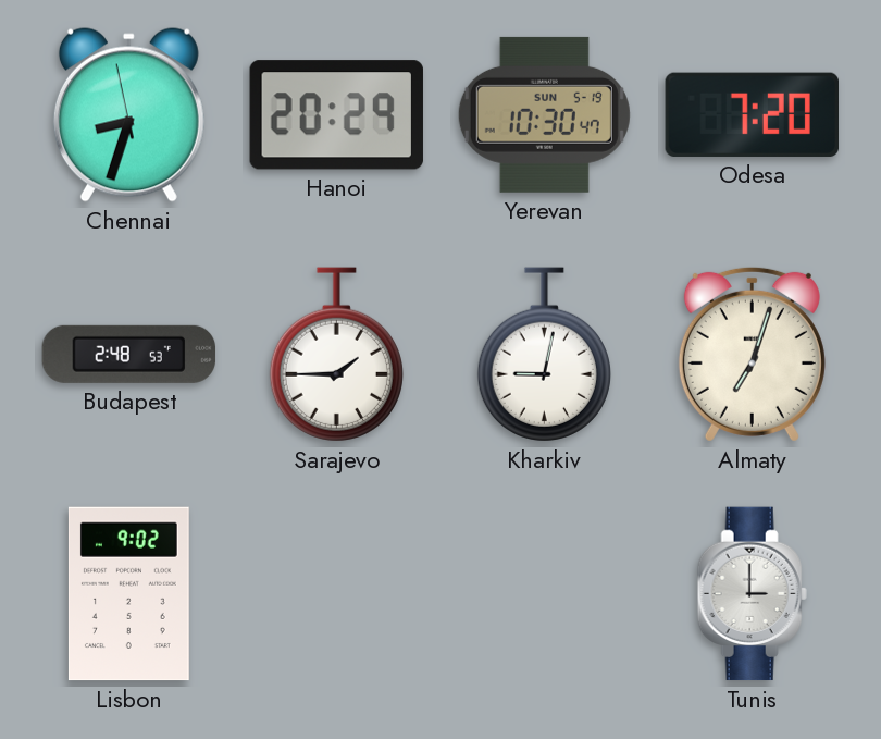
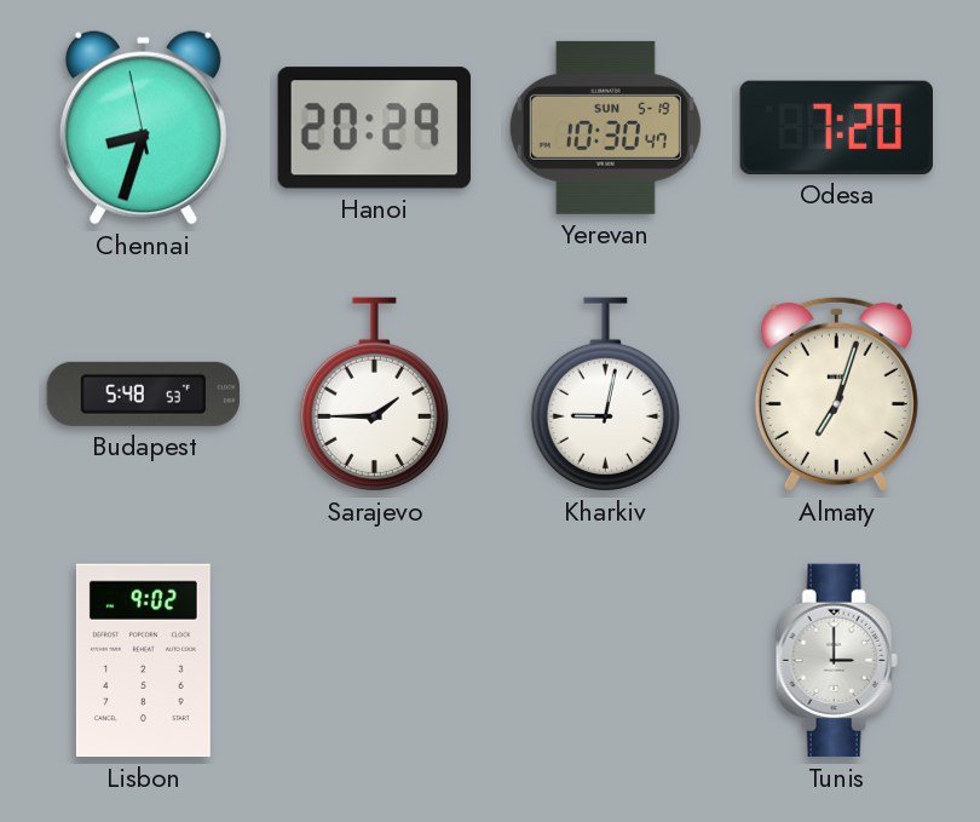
Budapest: 2:48 -> 5:48 (144, 393)
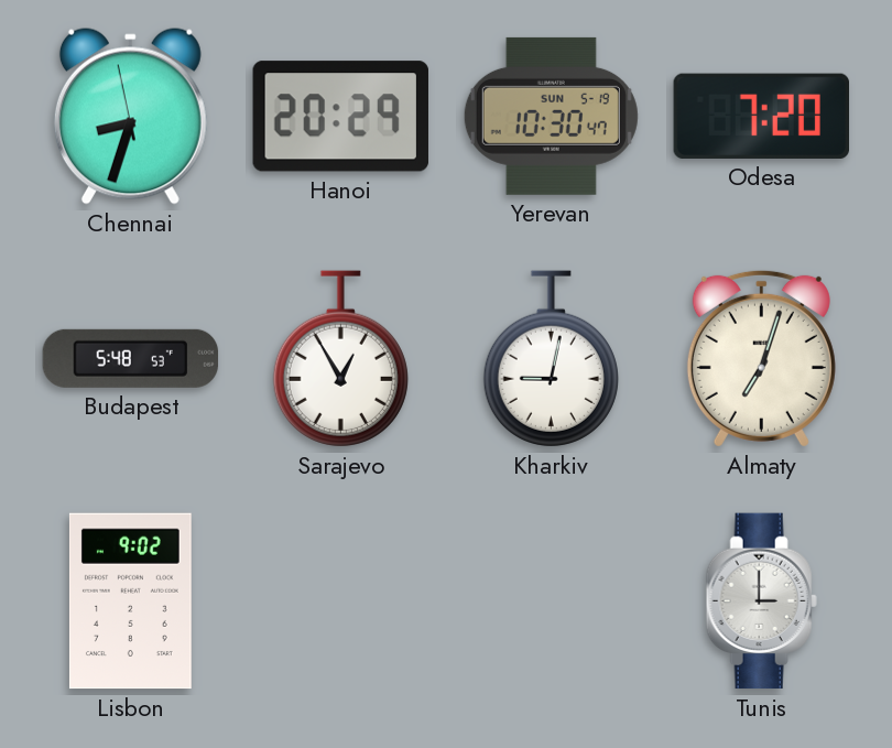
Sarajevo: 1:45 -> 12:55 (340, 359)
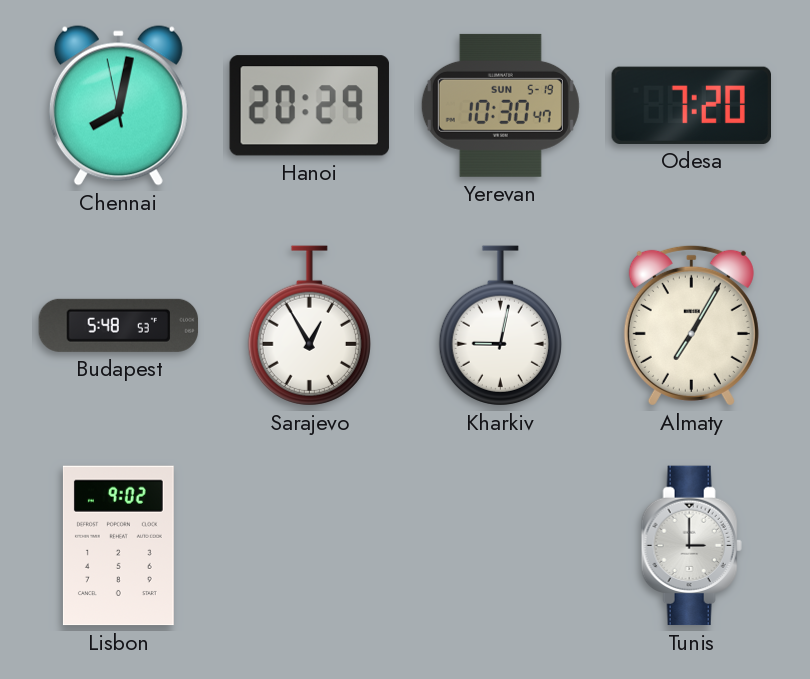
Chennai: 8:32 -> 8:01 (118, 106)
Almaty: 7:03 -> 7:05 (691, 325)
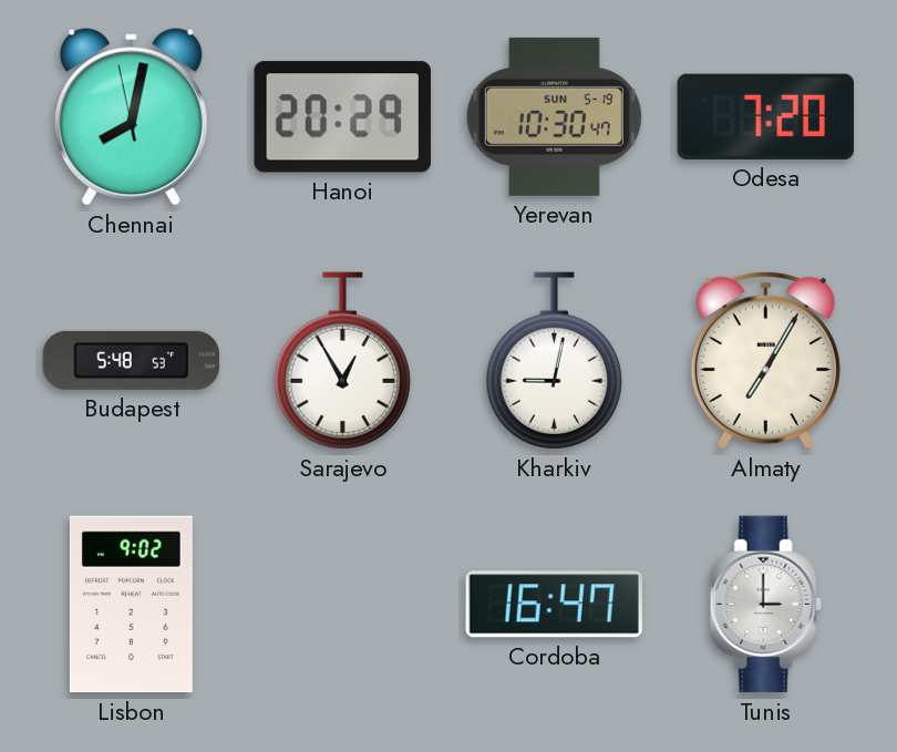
Cordoba: none -> 16:47 (554, 605)
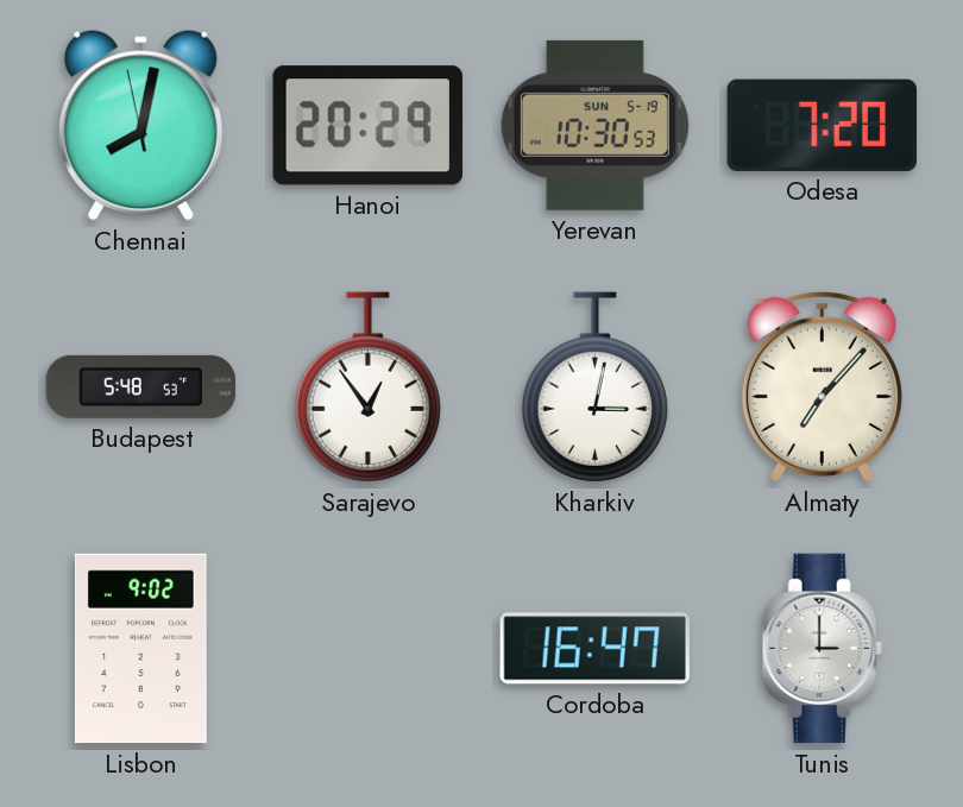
Yerevan: 10:30:47 -> 10:30:53 (594, 125)
Sarajevo: 12:55 -> 12:54 (367, 387)
Kharkiv: 9:02 -> 3:02 (594, 387)
Almaty: 7:05 -> 7:07 (822, 386)
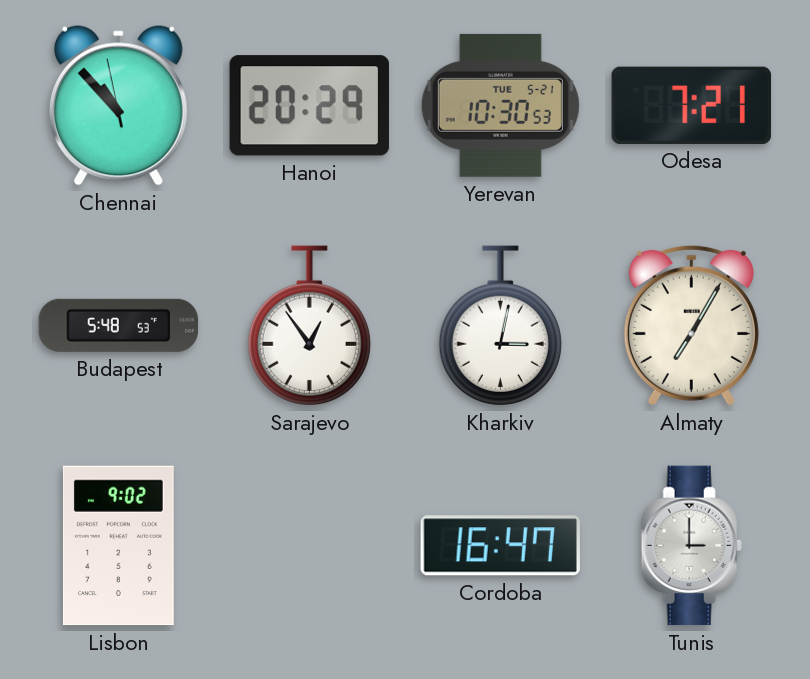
Chennai: 8:01 -> 10:52 (118, 106)
Yerevan date: SUN 5-19 -> TUE 5-21 (500, 105)
Odesa: 7:20 -> 7:21 (691, 105)
Almaty: 7:07 -> 7:05 (691, 325)
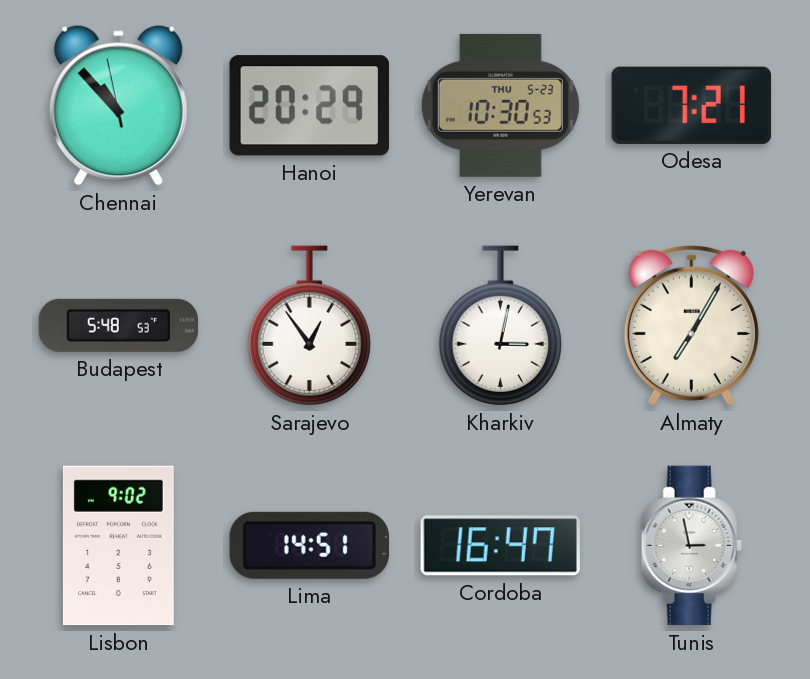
Yerevan date: TUE 5-21 -> THU 5-23 (500, 105)
Lima: none -> 14:51 (309, 545)
Tunis: 3:00 -> 2:58 (691, 546)
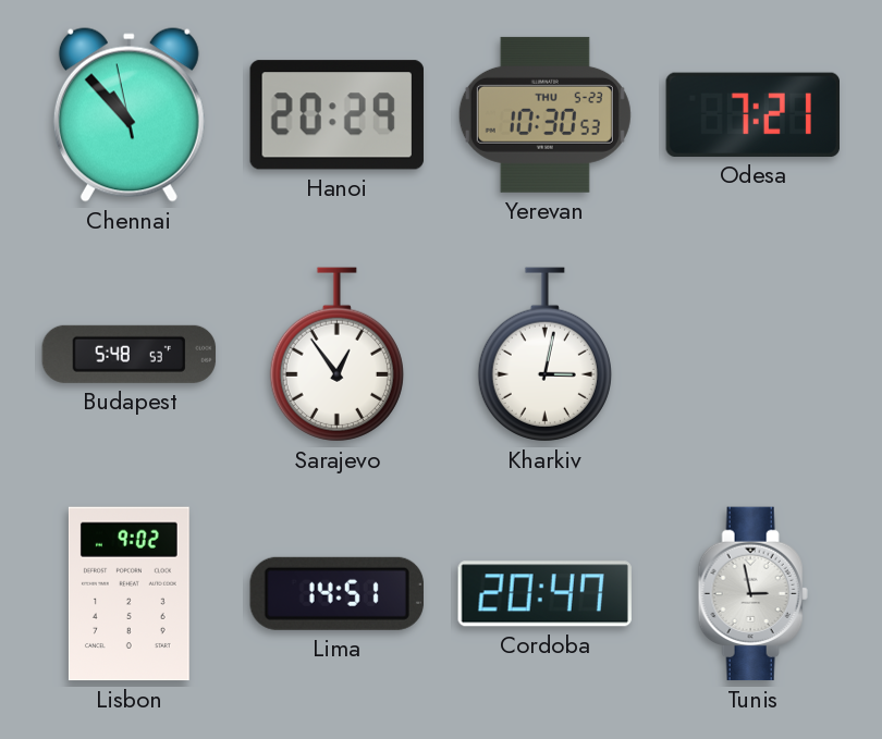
Almaty: 7:05 -> none (691, 325)
Cordoba: 16:47 -> 20:47 (544, 594)
